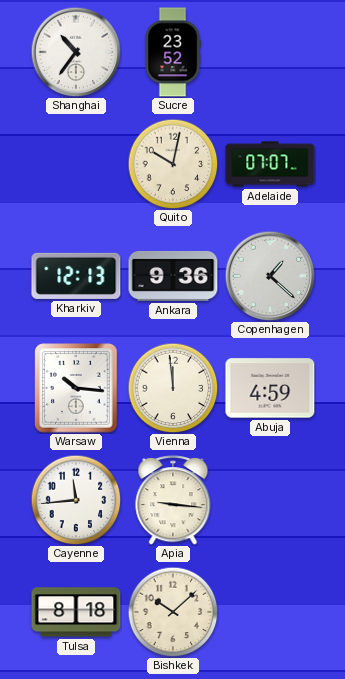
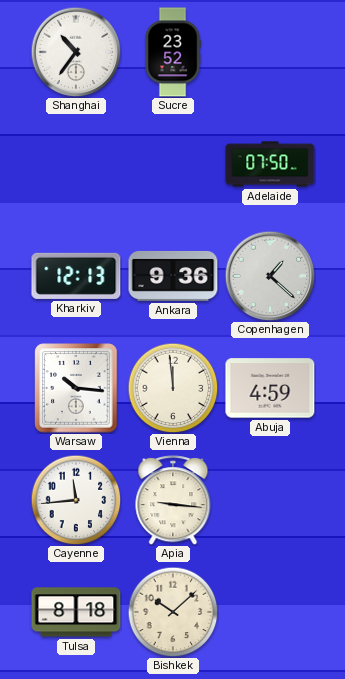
Quito: 10:02 -> none (173, 164)
Adelaide: 07:07 -> 07:50 (270, 164)
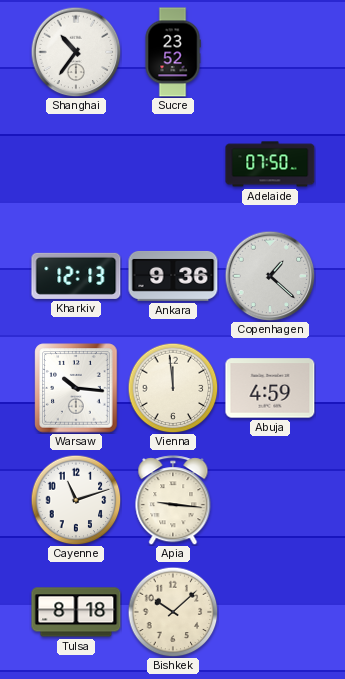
Cayenne: 11:44 -> 11:12 (76, 500)
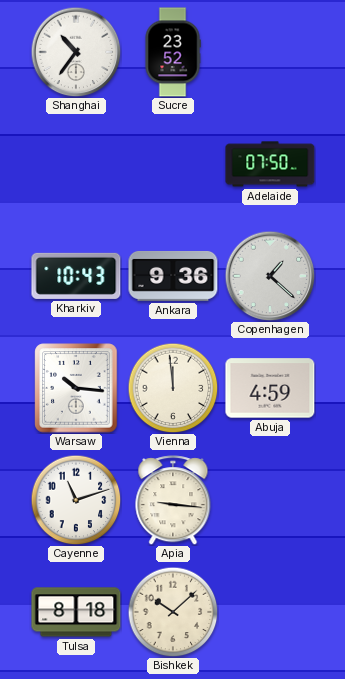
Kharkiv: 12:13 -> 10:43 (76, 276)
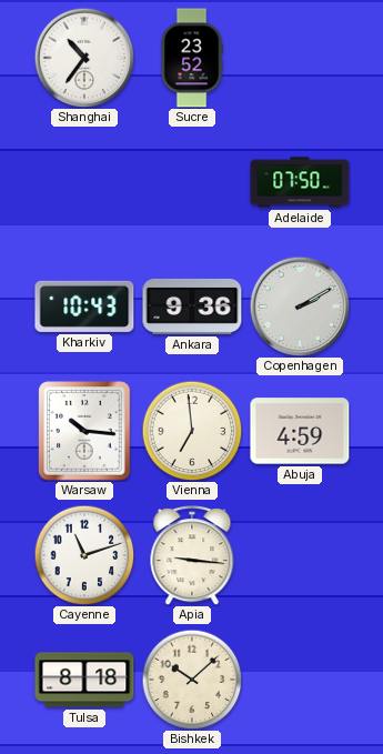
Copenhagen: 1:22 -> 2:10 (300, 306)
Vienna: 11:59 -> 6:59 (192, 431)
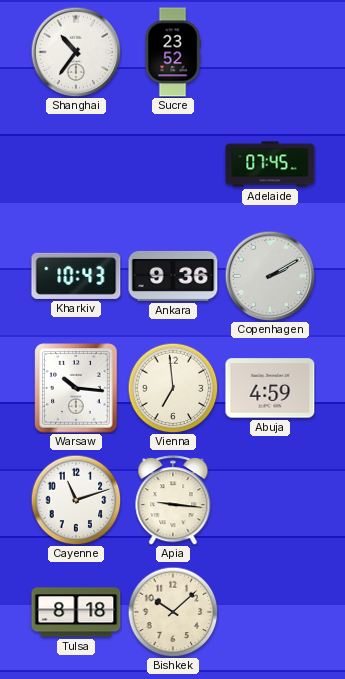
Adelaide: 07:50 -> 07:45 (270, 164)
